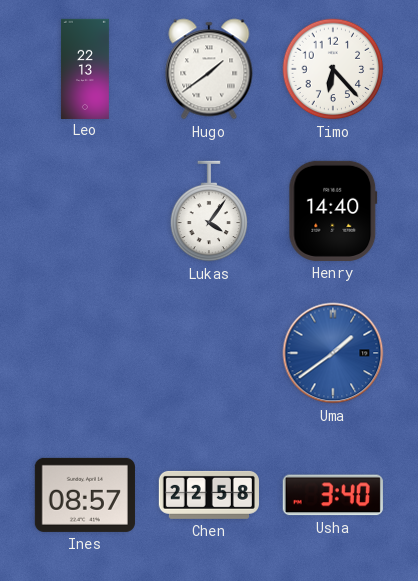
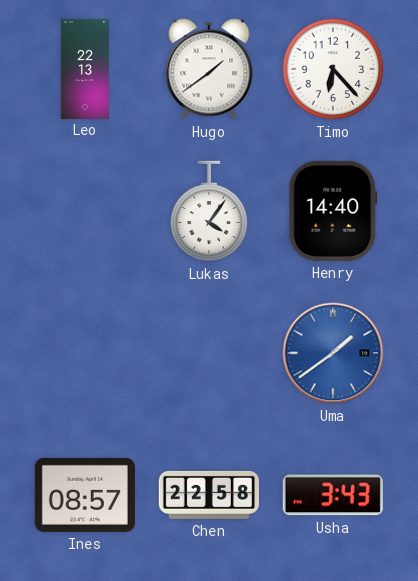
Usha: 3:40 -> 3:43 (333, 495)
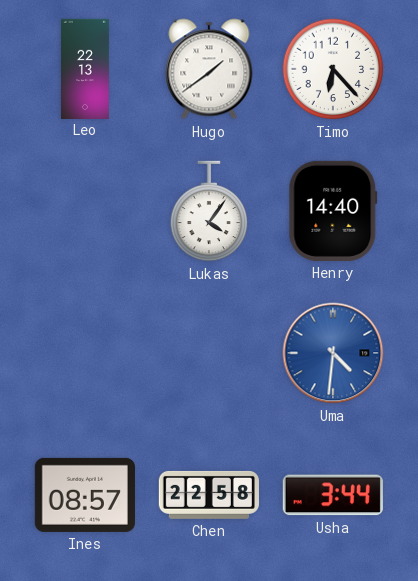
Uma: 1:39 -> 4:31 (333, 353)
Usha: 3:43 -> 3:44 (333, 495)
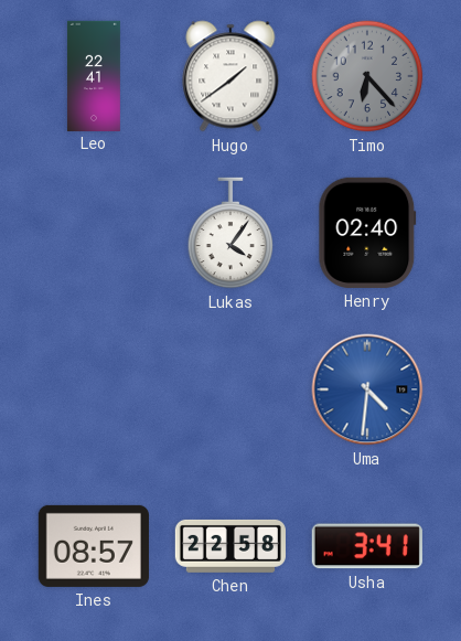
Leo: 22:13 -> 22:41 (94, 75)
Timo dial: white -> grey (367, 76)
Henry: 14:40 -> 02:40 (367, 233)
Usha: 3:44 -> 3:41 (367, 546)
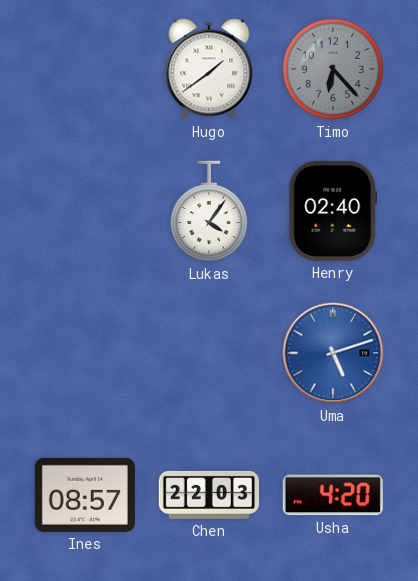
Leo: 22:41 -> none (94, 75)
Uma: 4:31 -> 5:12 (333, 353)
Chen: 22:58 -> 22:03 (209, 495)
Usha: 3:41 -> 4:20 (333, 495)
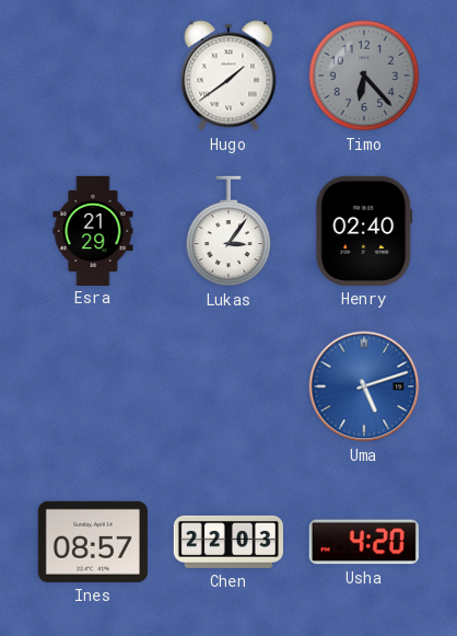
Esra: none -> 21:29 (93, 230)
Lukas: 4:06 -> 3:06 (228, 231)
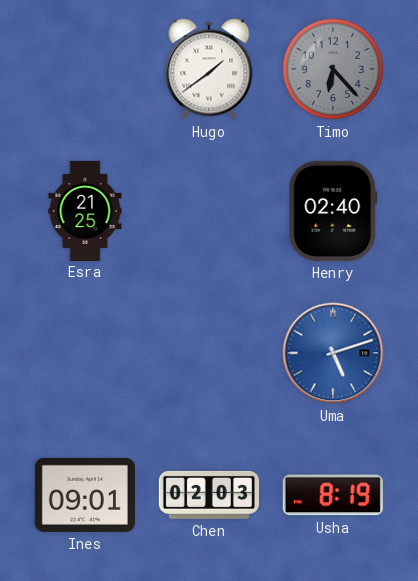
Esra: 21:29 -> 21:25 (85, 210)
Lukas: 3:06 -> none (228, 231)
Ines: 08:57 -> 09:01 (85, 495)
Chen: 22:03 -> 02:03 (209, 495)
Usha: 4:20 -> 8:19 (333, 495)
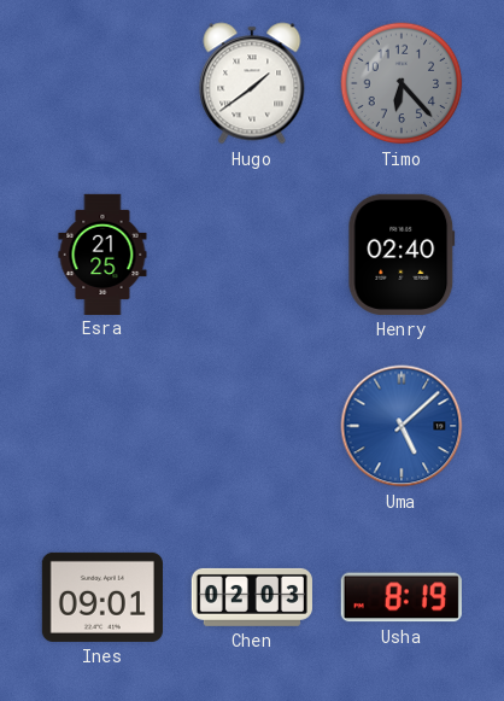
Uma: 5:12 -> 5:08 (402, 426)
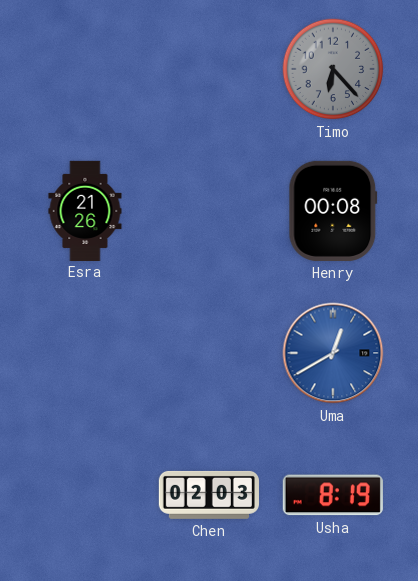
Hugo: 1:39 -> none (252, 83)
Esra: 21:25 -> 21:26 (85, 210)
Henry: 02:40 -> 00:08 (333, 211)
Uma: 5:08 -> 12:40 (333, 353)
Ines: 09:01 -> none (102, 597)
